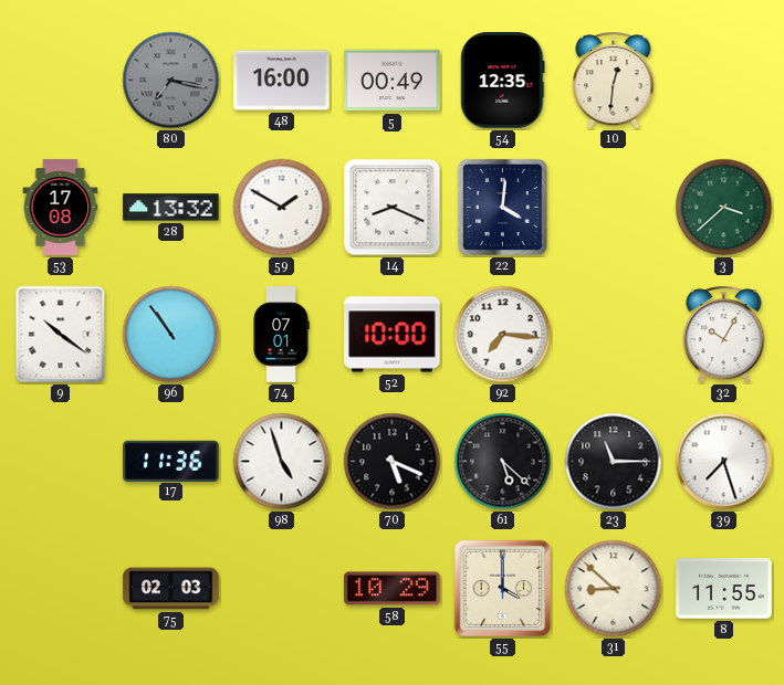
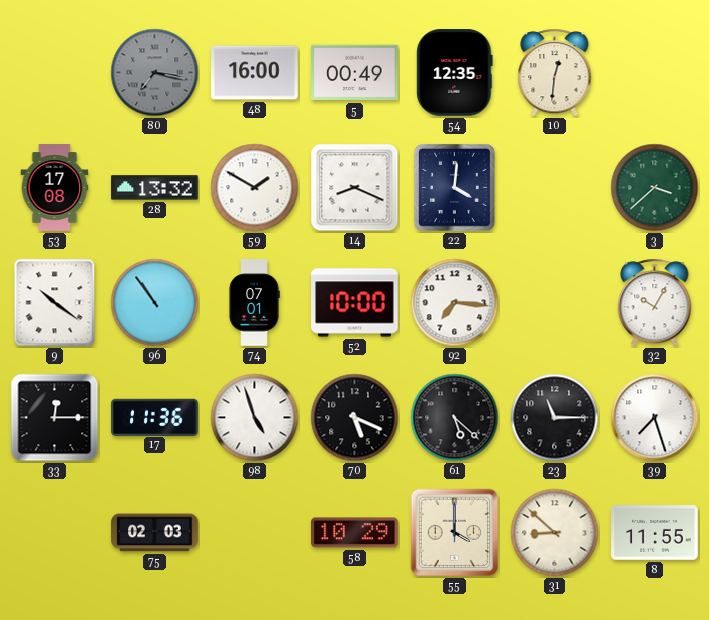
33: none -> 12:15 (55, 418)
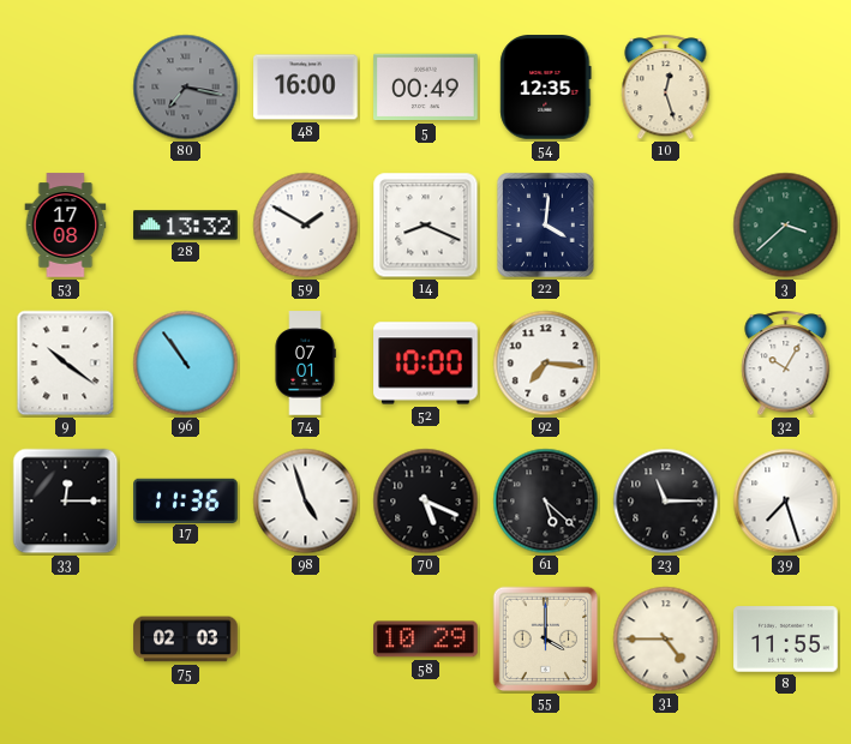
10: 12:31 -> 12:27 (666, 88)
31: 8:52 -> 4:45 (666, 640)
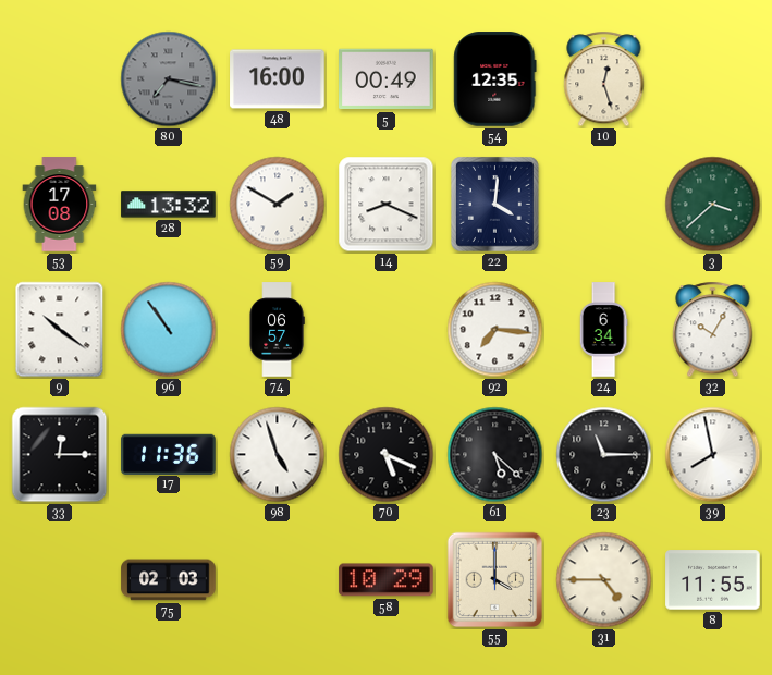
74: 07:01 -> 06:57 (277, 330)
52: 10:00 -> none (426, 364)
24: none -> 6:34 (603, 330)
39: 7:27 -> 7:58 (713, 455)
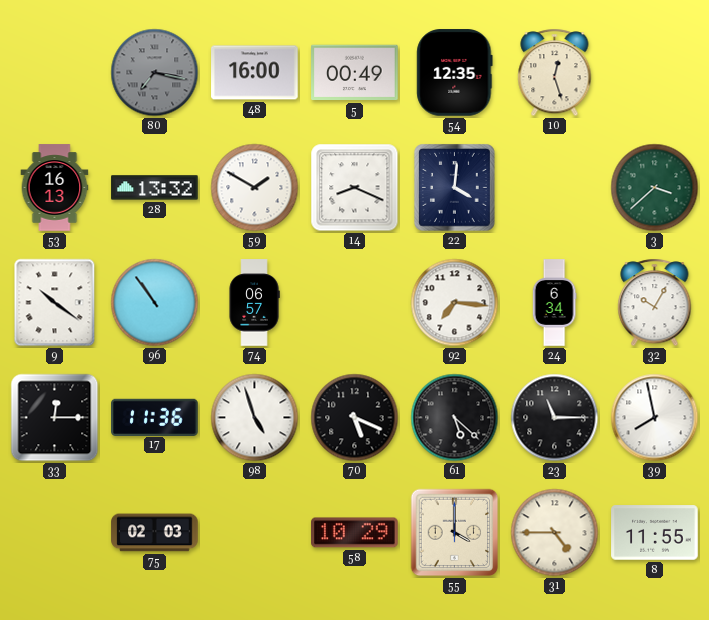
53: 17:08 -> 16:13 (55, 188)
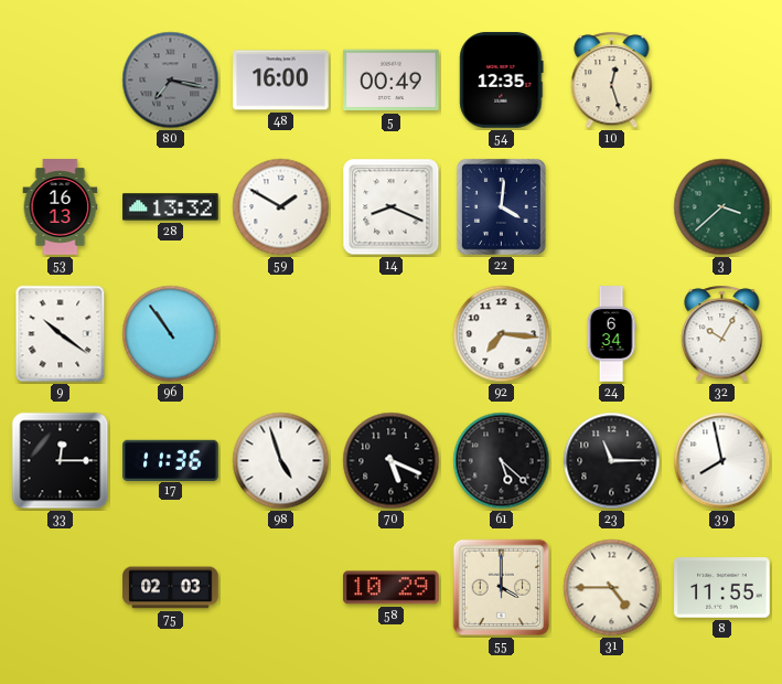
74: 06:57 -> none (254, 303)
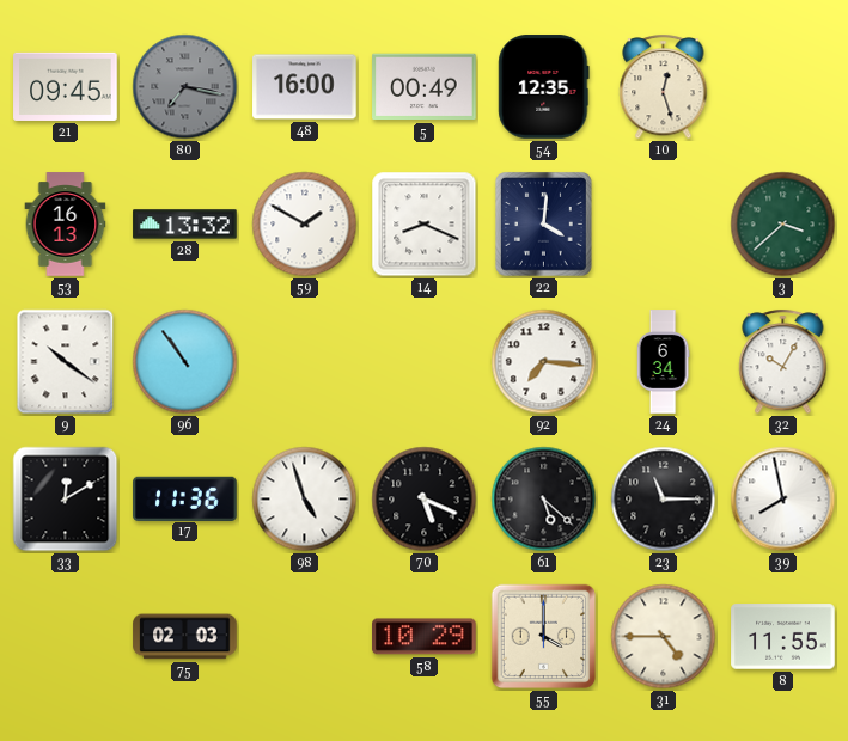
21: none -> 09:45 (66, 86)
33: 12:15 -> 12:10 (66, 500)
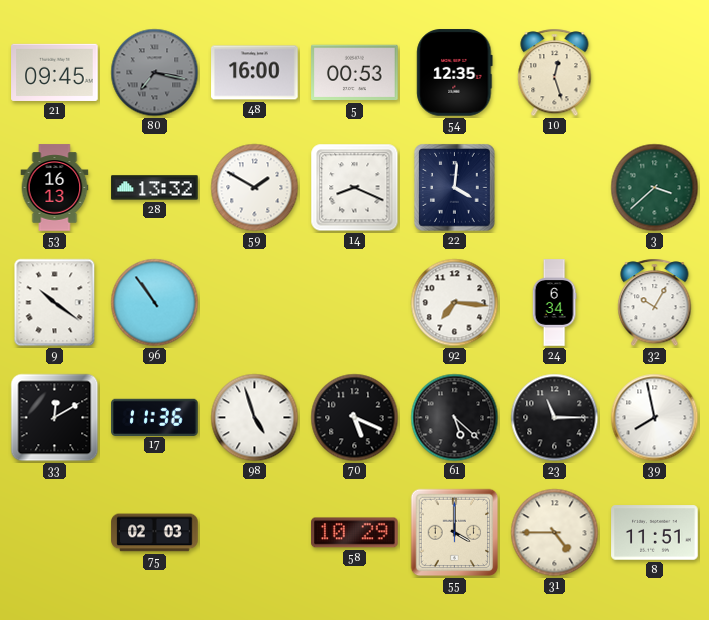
5: 00:49 -> 00:53 (355, 73)
8: 11:55 -> 11:51 (655, 533)
